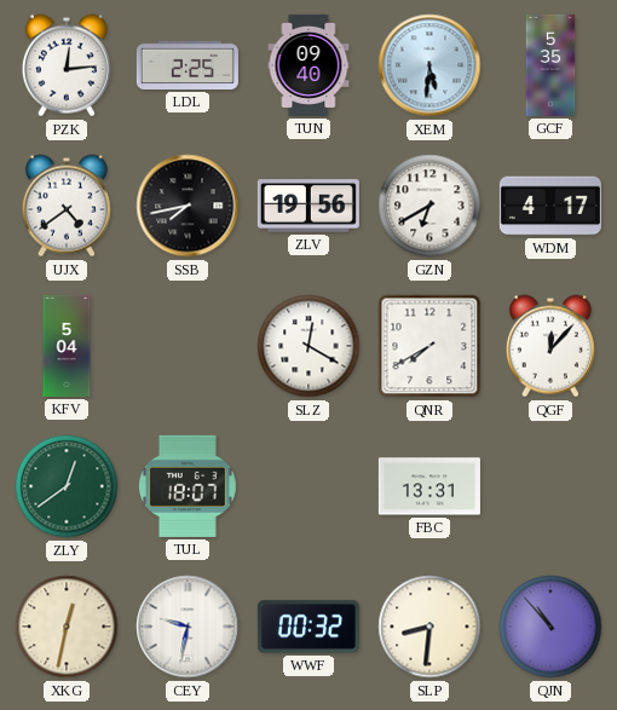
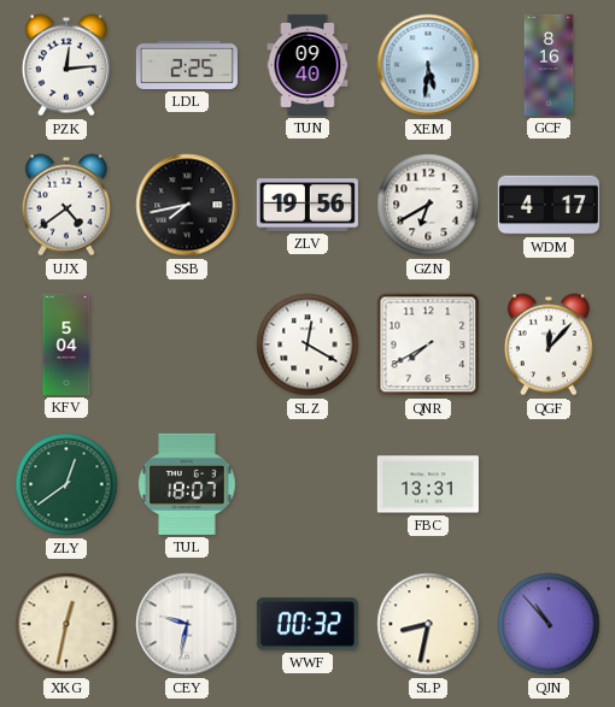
GCF: 5:35 -> 8:16 (549, 65)
SLP: 8:31 -> 8:32 (428, 624)
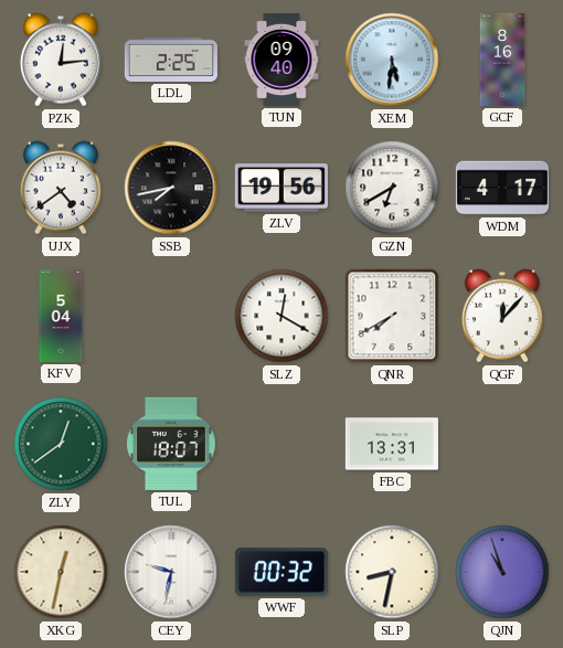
QJN: 10:53 -> 10:57 (502, 572)
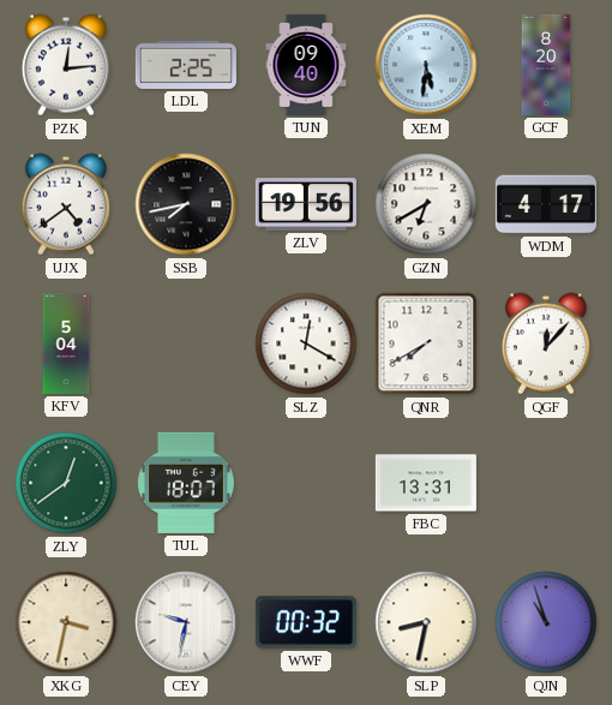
GCF: 8:16 -> 8:20 (546, 65)
XKG: 12:32 -> 3:32 (66, 622)
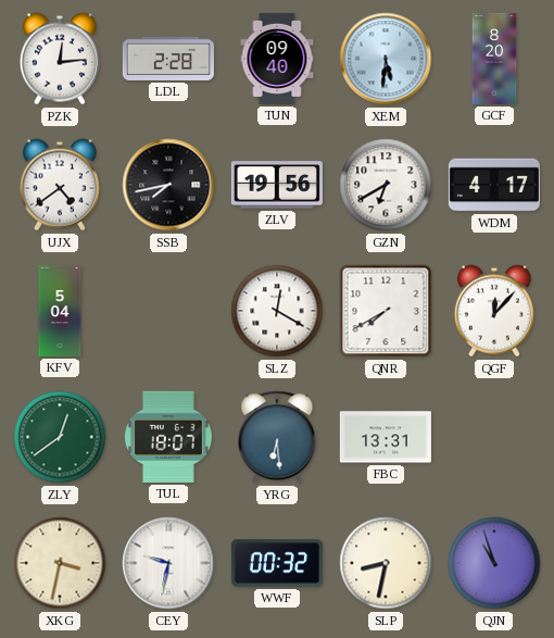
LDL: 2:25 -> 2:28 (168, 59)
YRG: none -> 6:29 (277, 437)
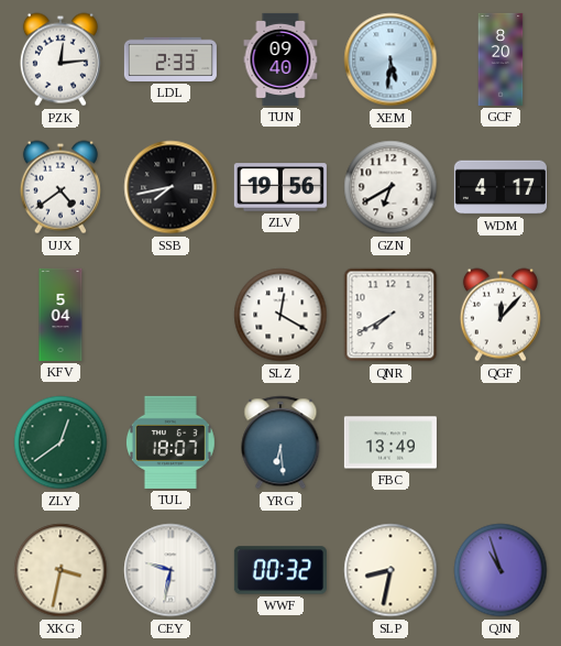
LDL: 2:28 -> 2:33 (170, 59)
FBC: 13:31 -> 13:49 (391, 442)
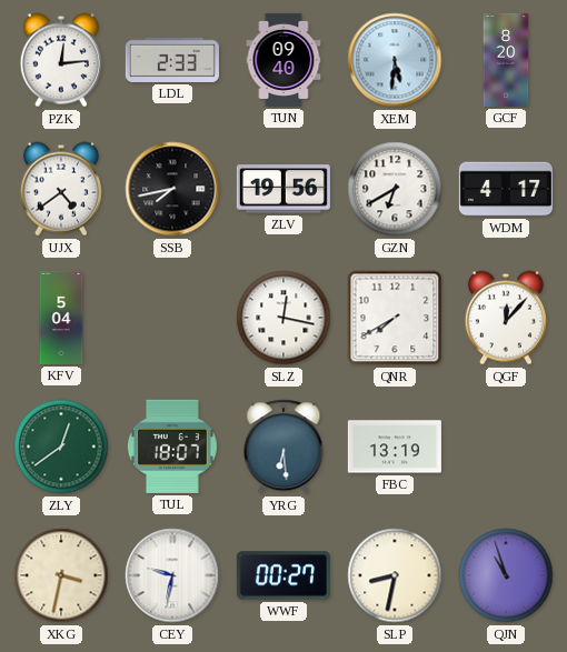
SLZ: 12:20 -> 12:17 (283, 318)
FBC: 13:49 -> 13:19 (395, 447)
WWF: 00:32 -> 00:27 (283, 575)
